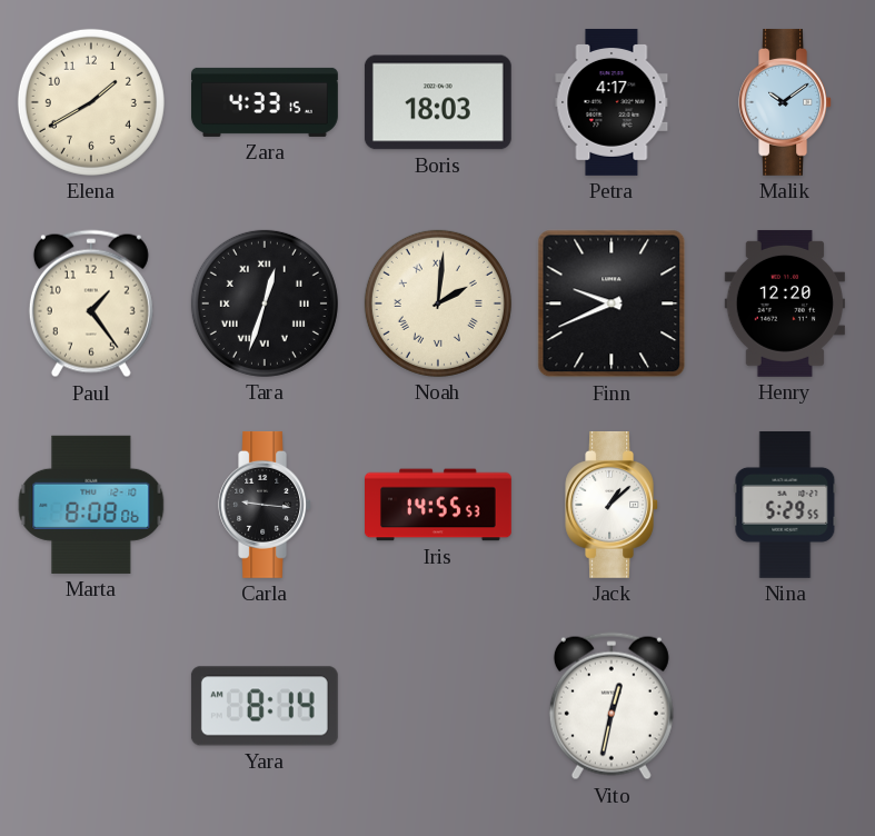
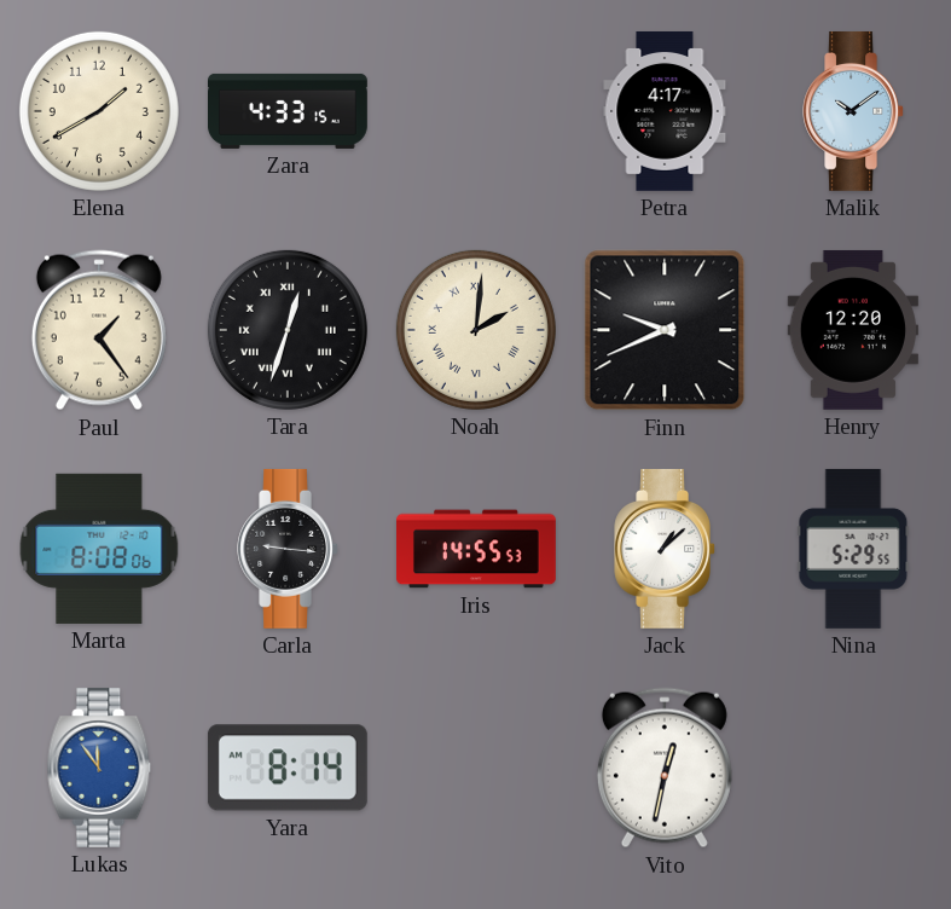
Boris: 18:03 -> none (438, 102)
Lukas: none -> 11:54 (99, 768)
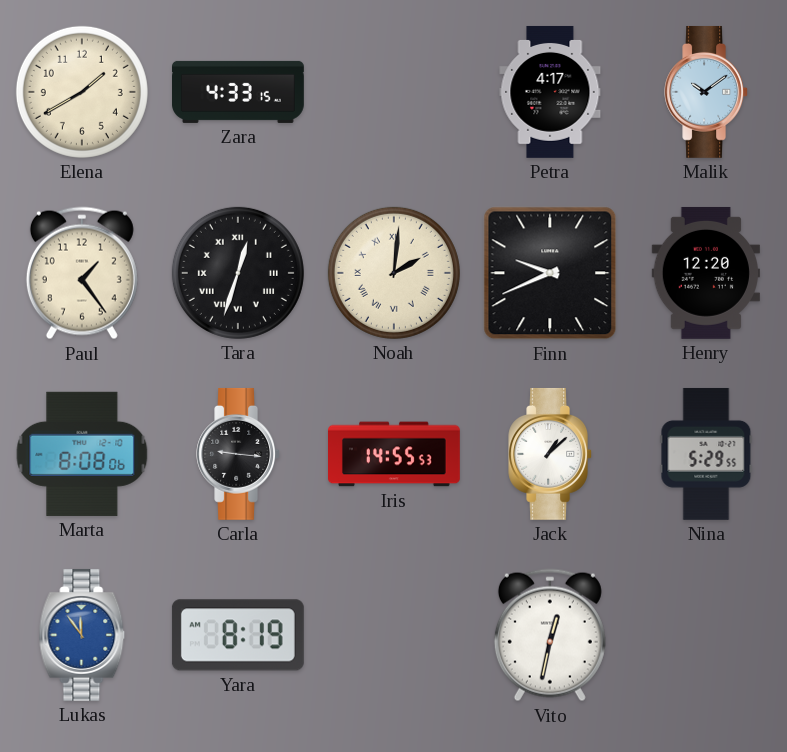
Yara: 8:14 -> 8:19 (238, 635)
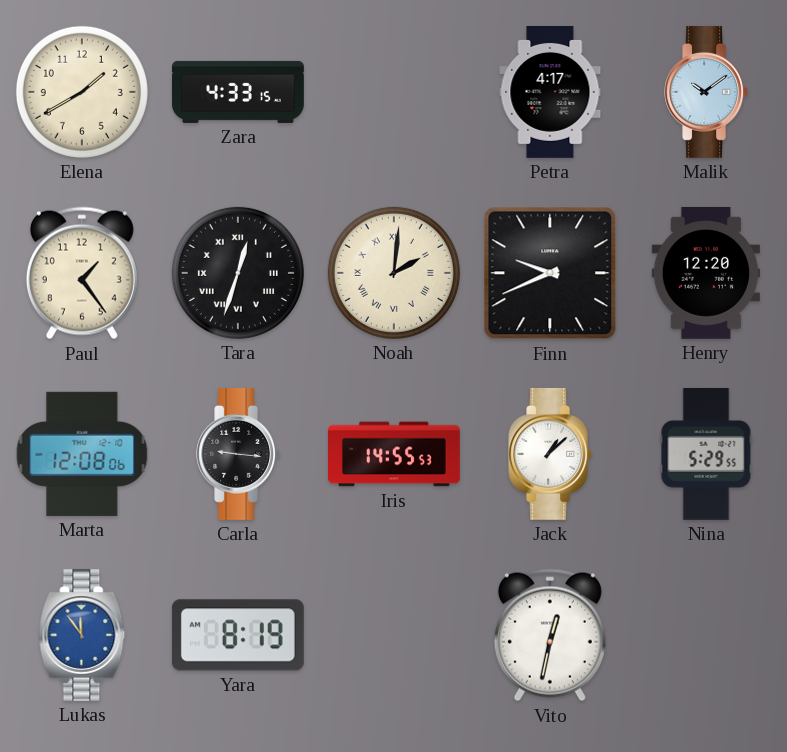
Marta: 8:08 -> 12:08 (82, 454)
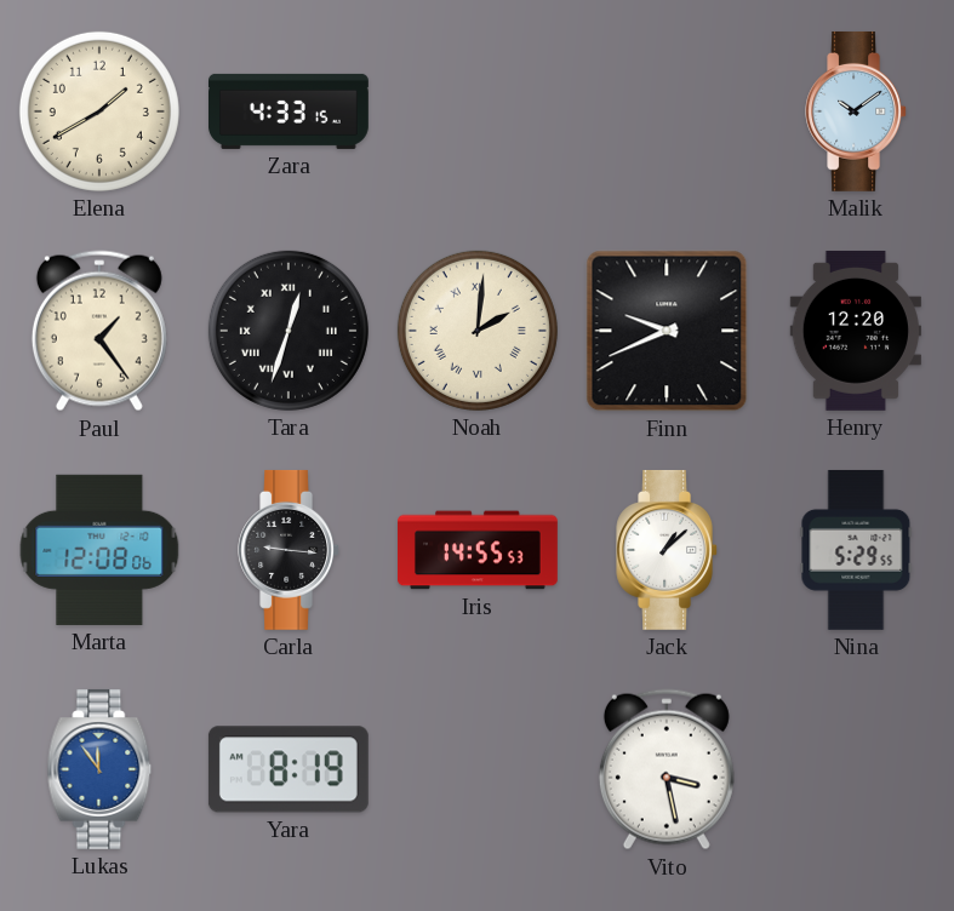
Petra: 4:17 -> none (550, 92)
Vito: 12:32 -> 3:28 (667, 769)
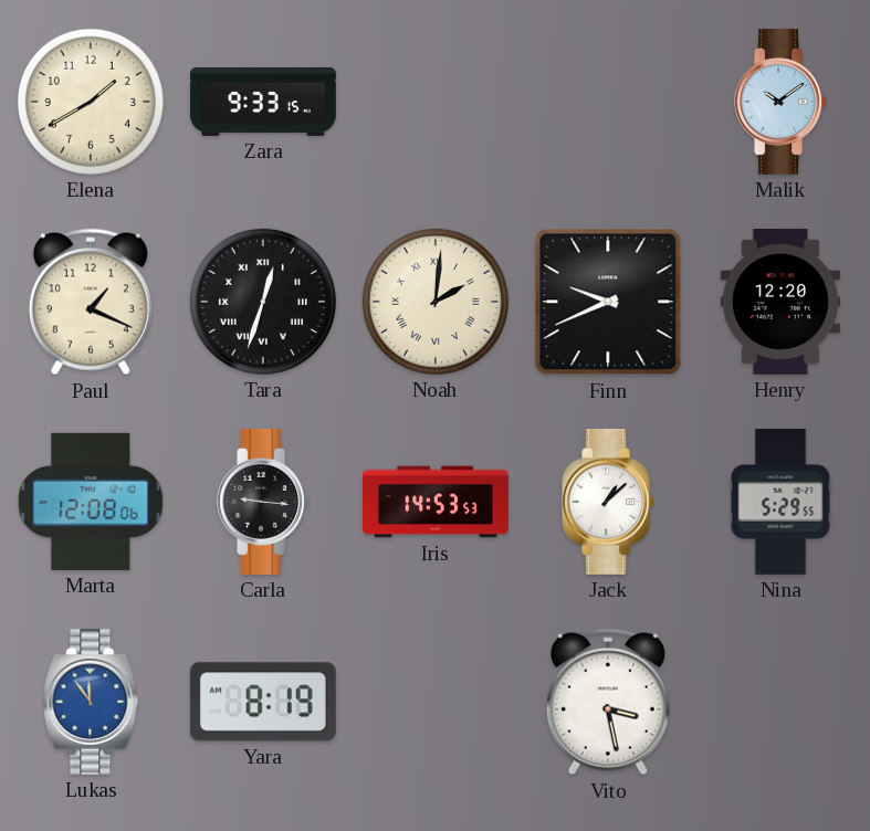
Zara: 4:33 -> 9:33 (264, 102)
Paul: 1:24 -> 1:19 (91, 302)
Iris: 14:55 -> 14:53 (437, 502)
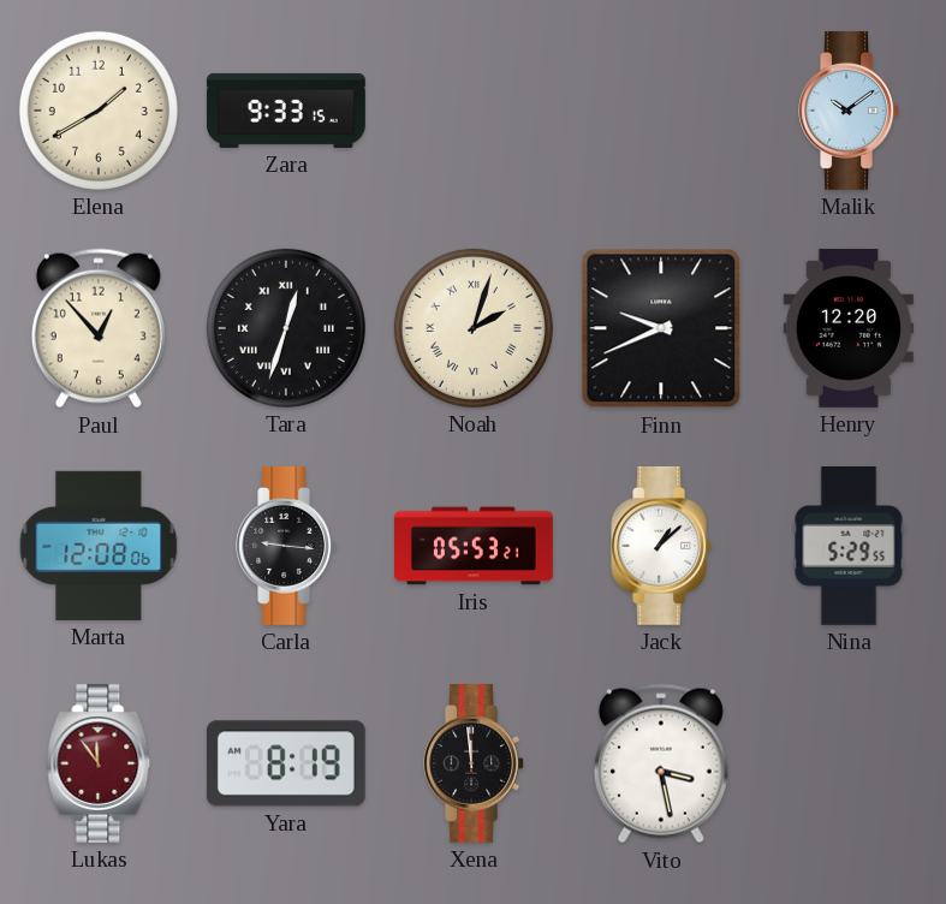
Paul: 1:19 -> 12:53 (99, 328)
Noah: 2:01 -> 2:03 (474, 328)
Iris: 14:53 -> 05:53 (475, 546)
Lukas dial: blue -> burgundy (99, 763)
Xena: none -> 11:59 (474, 763)
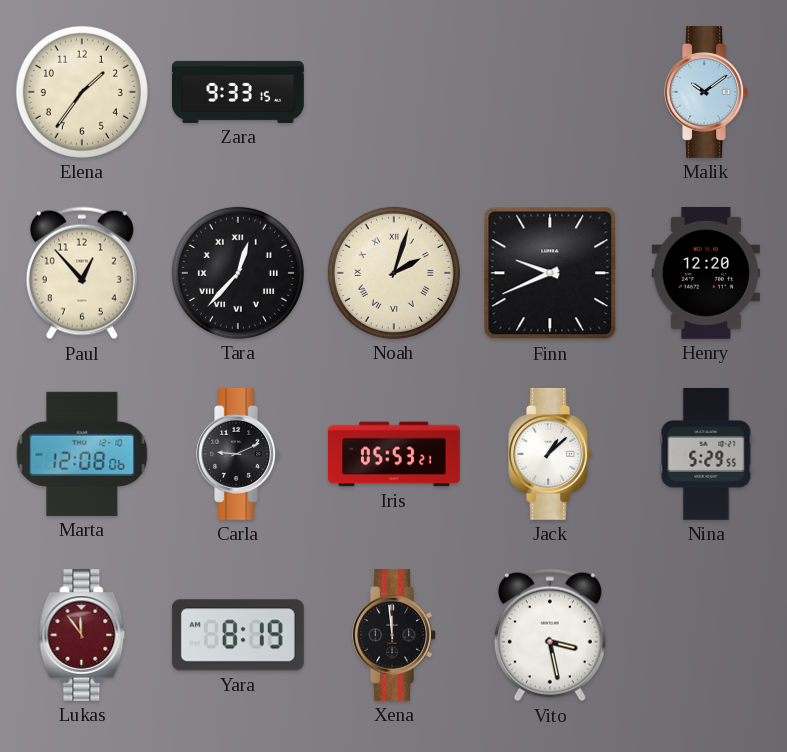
Elena: 1:40 -> 1:36 (82, 92)
Tara: 12:33 -> 12:37 (238, 273)
Carla: 9:16 -> 9:11 (238, 454)
